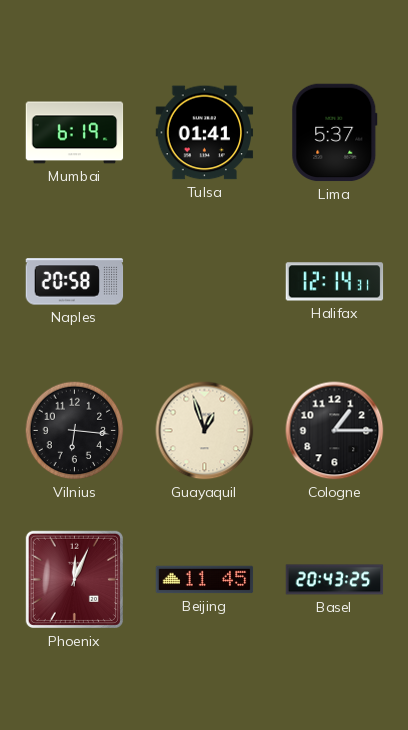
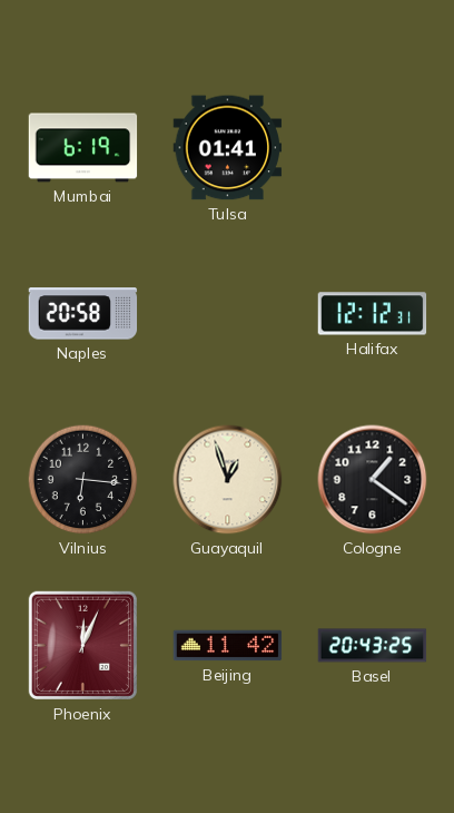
Lima: 5:37 -> none (335, 133)
Halifax: 12:14 -> 12:12 (373, 314)
Cologne: 1:15 -> 1:21 (373, 480)
Beijing: 11:45 -> 11:42 (228, 646)
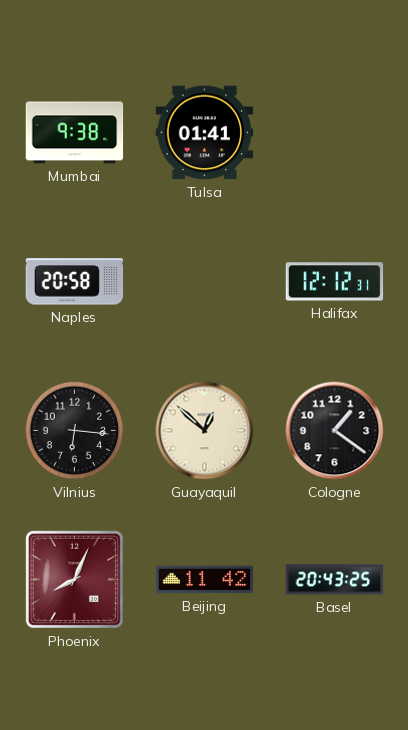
Mumbai: 6:19 -> 9:38 (75, 133)
Guayaquil: 12:57 -> 12:52 (205, 431)
Phoenix: 12:04 -> 8:04 (74, 579)
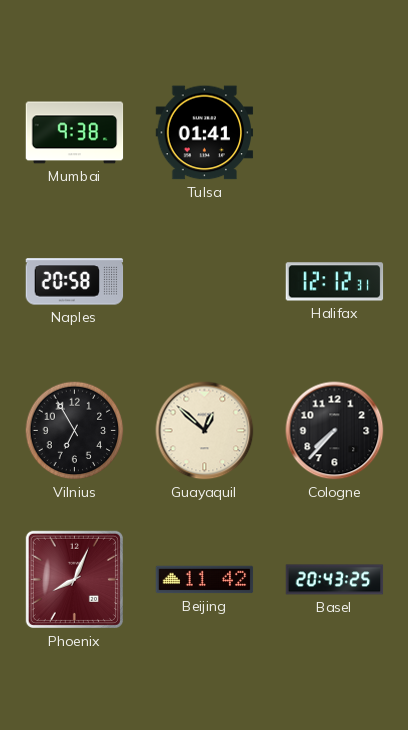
Vilnius: 6:16 -> 6:55 (75, 431)
Cologne: 1:21 -> 7:37 (335, 431)
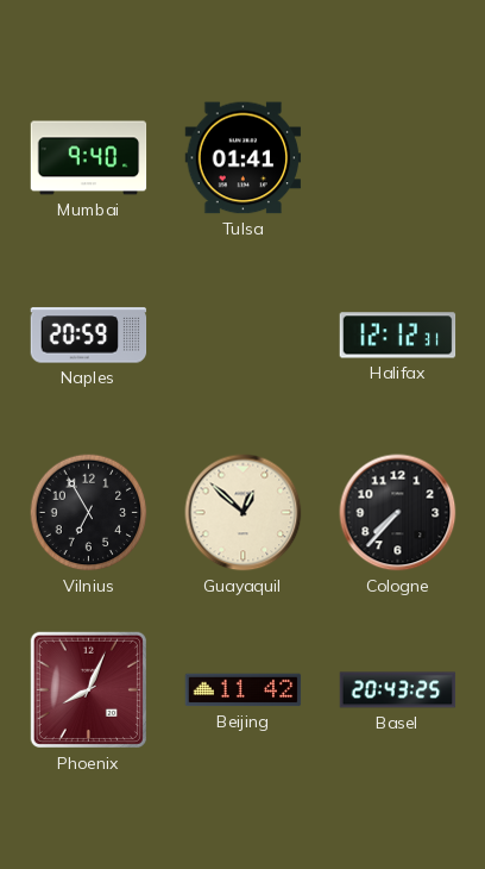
Mumbai: 9:38 -> 9:40 (89, 158)
Naples: 20:58 -> 20:59 (89, 336)
